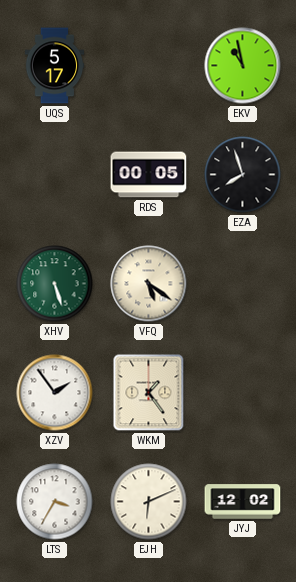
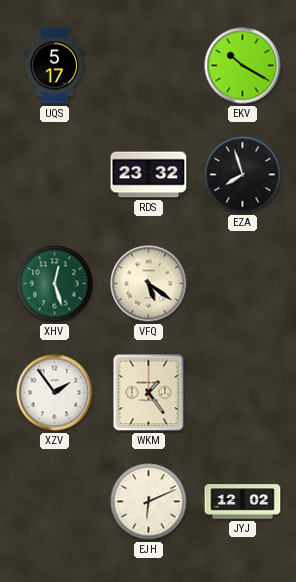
EKV: 10:58 -> 10:20 (243, 66)
RDS: 00:05 -> 23:32 (149, 175)
XHV: 5:27 -> 12:27 (55, 284)
LTS: 3:35 -> none (55, 502)
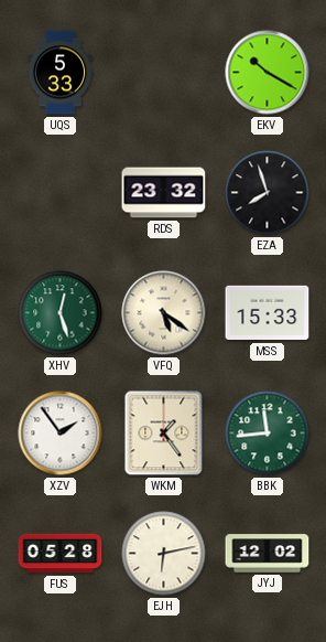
UQS: 5:17 -> 5:33 (61, 73)
MSS: none -> 15:33 (268, 313)
BBK: none -> 11:44 (268, 434)
FUS: none -> 05:28 (61, 554)
EJH: 6:11 -> 6:13 (164, 554)
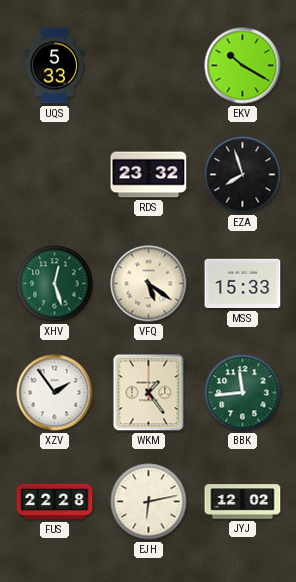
FUS: 05:28 -> 22:28 (55, 502)
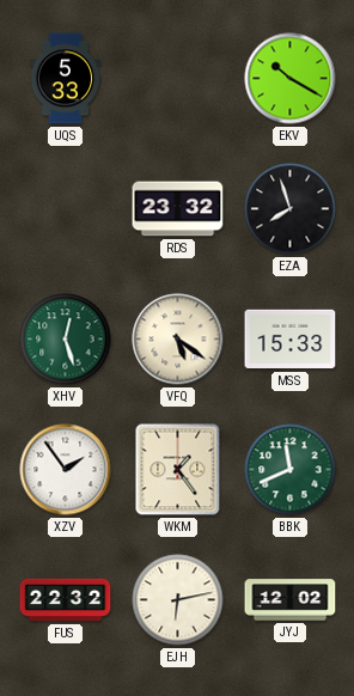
BBK: 11:44 -> 11:41 (291, 470)
FUS: 22:28 -> 22:32 (66, 600)
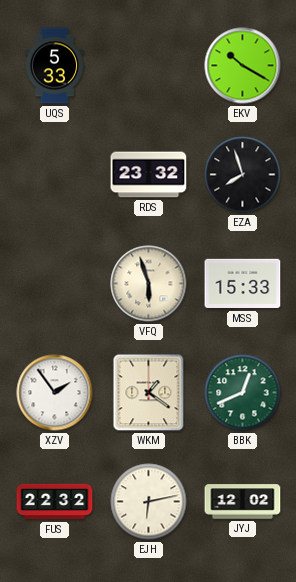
XHV: 12:27 -> none (66, 340)
VFQ: 5:21 -> 5:57 (149, 284)
WKM: 1:24 -> 1:21 (149, 393)
BBK: 11:41 -> 12:41 (243, 393)
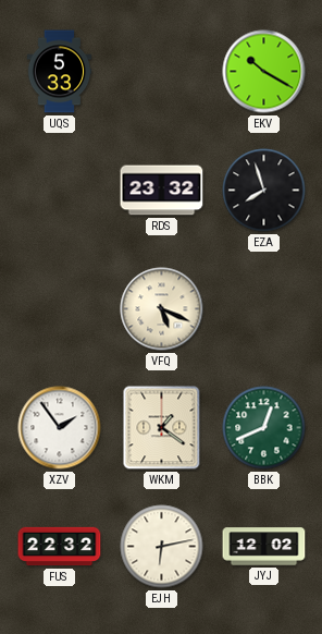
VFQ: 5:57 -> 5:19 (162, 309)
MSS: 15:33 -> none (243, 284)
